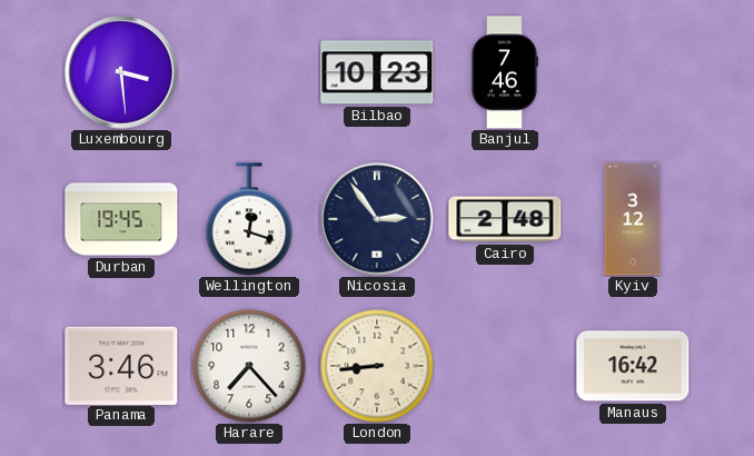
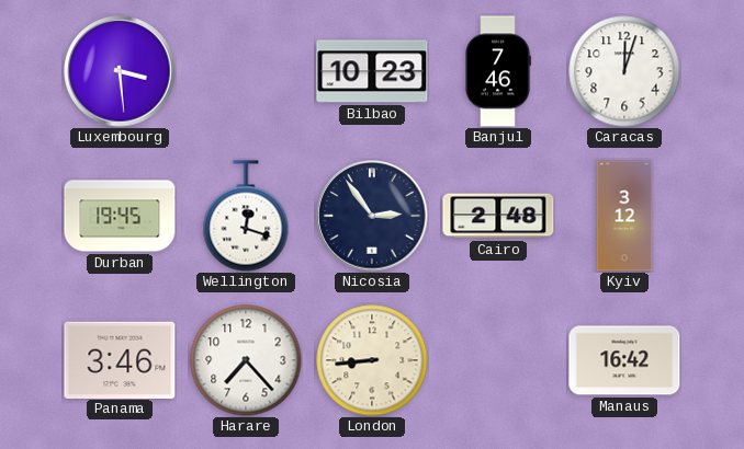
Caracas: none -> 12:03 (624, 71)
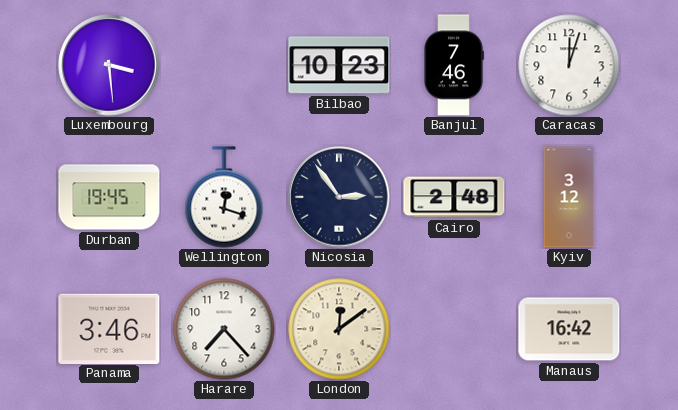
London: 8:44 -> 12:09 (339, 329)
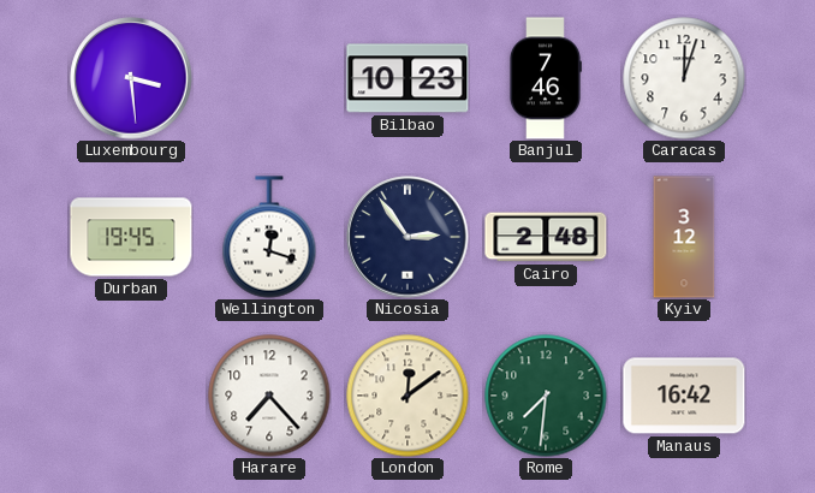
Panama: 3:46 -> none (109, 328)
Rome: none -> 7:31 (546, 396)
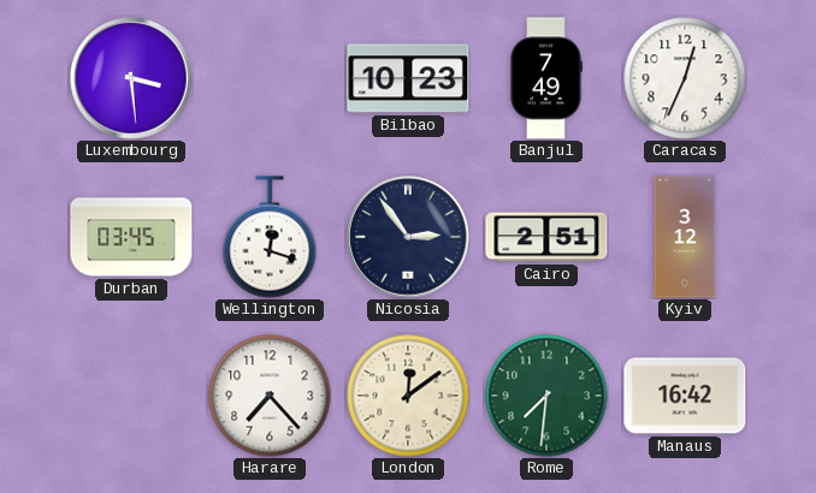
Banjul: 7:46 -> 7:49 (546, 78)
Caracas: 12:03 -> 12:34 (685, 78)
Durban: 19:45 -> 03:45 (131, 237)
Cairo: 2:48 -> 2:51 (546, 237)
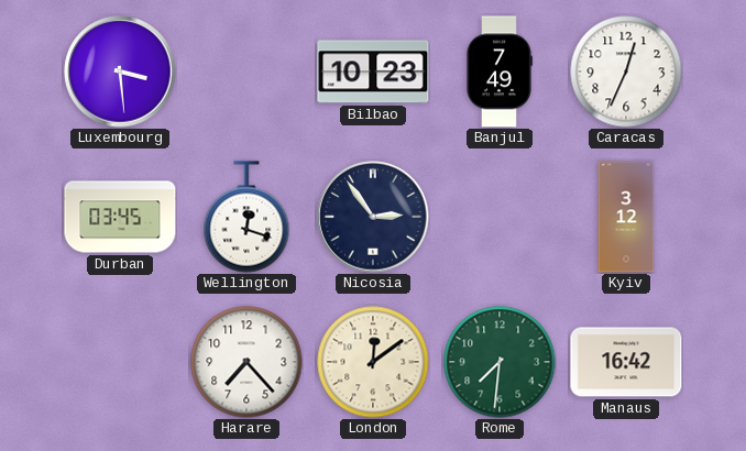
Cairo: 2:51 -> none (546, 237)
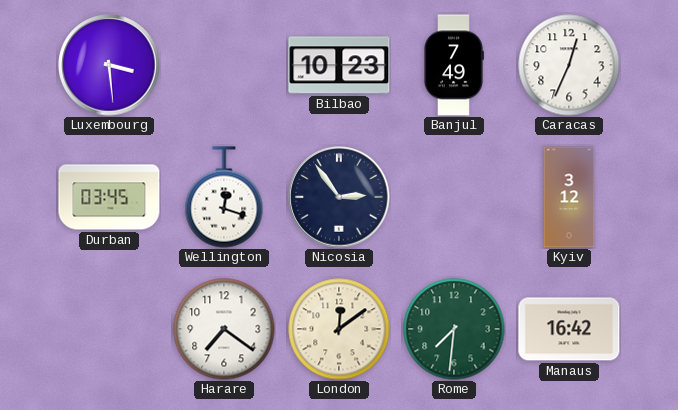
Harare: 7:23 -> 7:21 (224, 329)
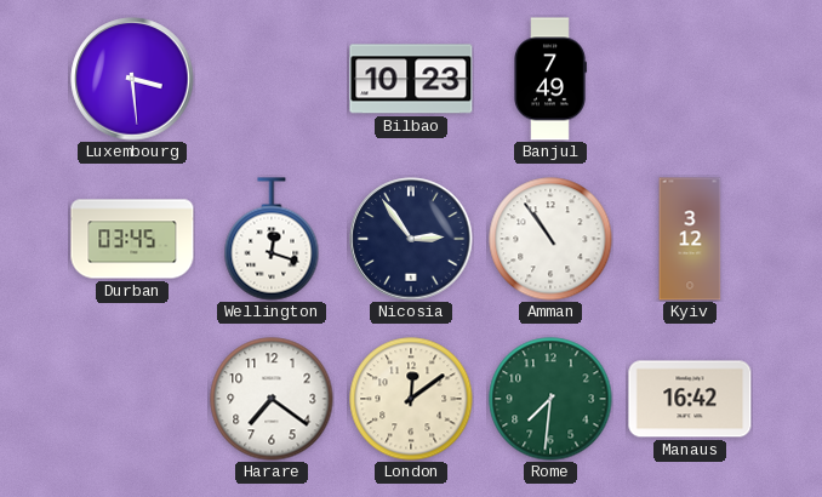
Caracas: 12:34 -> none (569, 65)
Amman: none -> 10:54 (550, 239)
